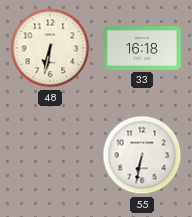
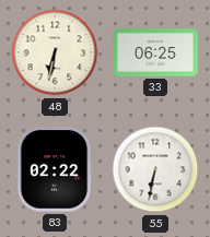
33: 16:18 -> 06:25 (155, 54)
83: none -> 02:22 (55, 169)
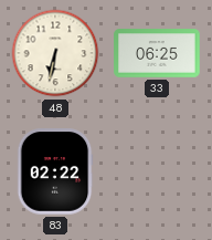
55: 6:32 -> none (155, 169)
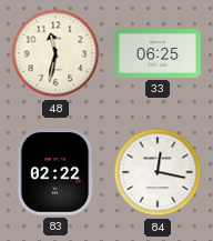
48: 6:32 -> 11:32 (55, 53)
84: none -> 12:17 (158, 172)
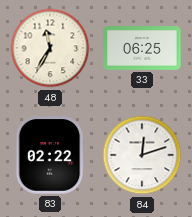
48: 11:32 -> 11:35 (50, 48)
84: 12:17 -> 12:12 (142, 155)
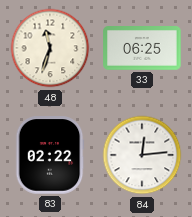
48: 11:35 -> 11:33 (50, 48)
84: 12:12 -> 12:14 (142, 155)
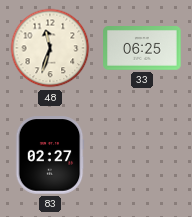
83: 02:22 -> 02:27 (50, 155)
84: 12:14 -> none (142, 155)
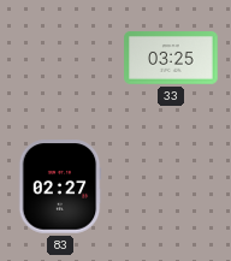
48: 11:33 -> none (50, 48)
33: 06:25 -> 03:25 (171, 59)
